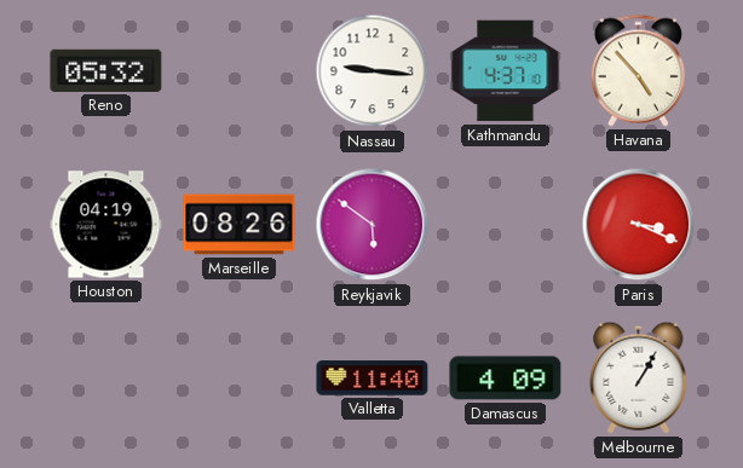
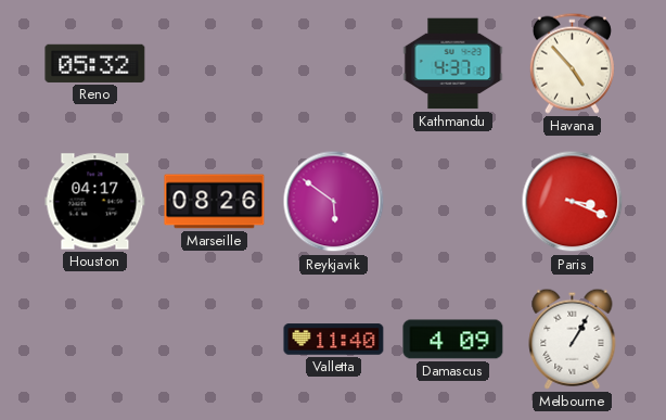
Nassau: 9:16 -> none (373, 71)
Houston: 04:19 -> 04:17 (95, 202)
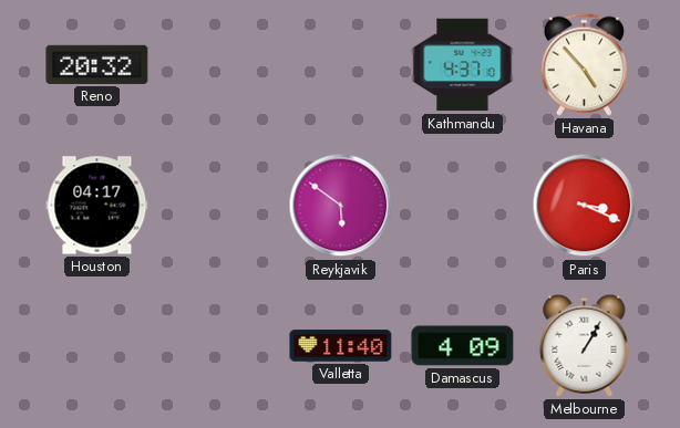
Reno: 05:32 -> 20:32 (97, 64)
Marseille: 08:26 -> none (215, 202)
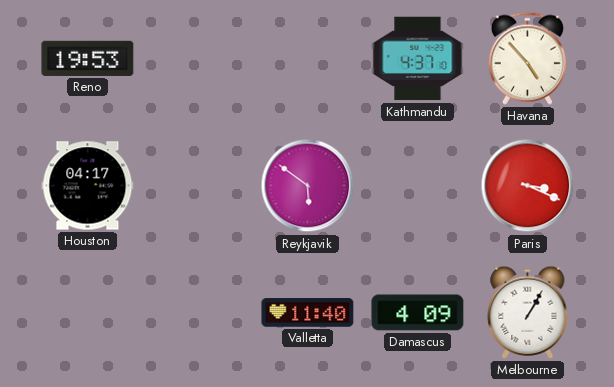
Reno: 20:32 -> 19:53 (88, 58)
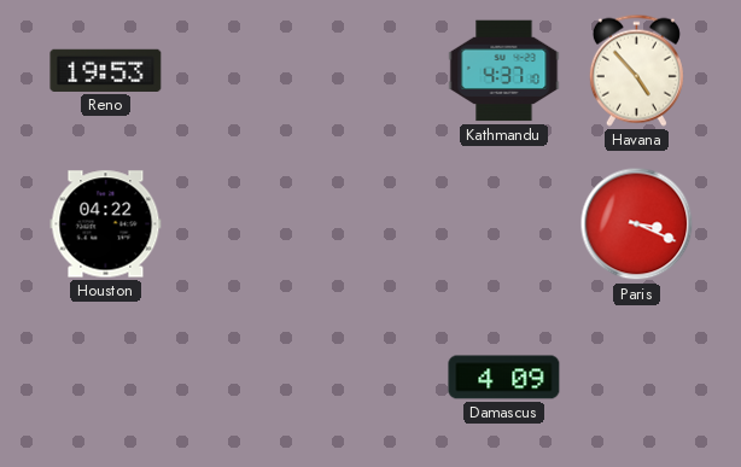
Houston: 04:17 -> 04:22 (106, 224)
Reykjavik: 5:51 -> none (308, 186)
Valletta: 11:40 -> none (308, 313)
Melbourne: 1:05 -> none (528, 312)
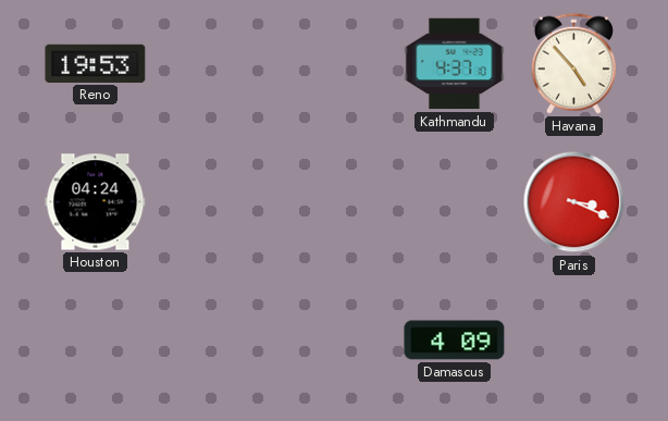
Houston: 04:22 -> 04:24 (96, 202)
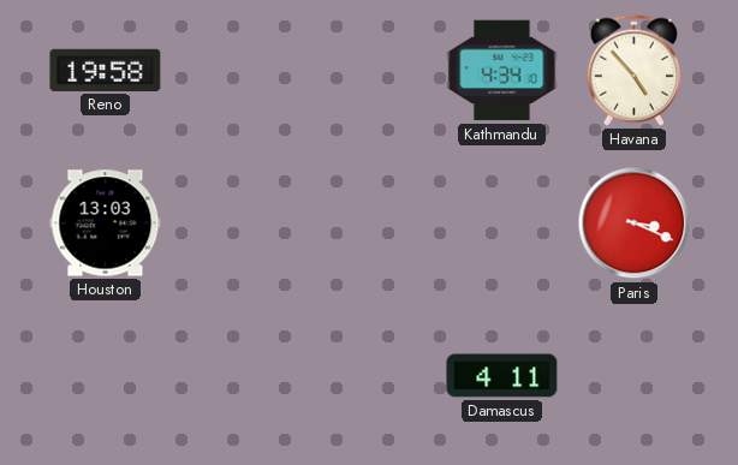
Reno: 19:53 -> 19:58 (106, 70)
Kathmandu: 4:37 -> 4:34 (502, 71)
Houston: 04:24 -> 13:03 (106, 223)
Damascus: 4:09 -> 4:11 (502, 376)
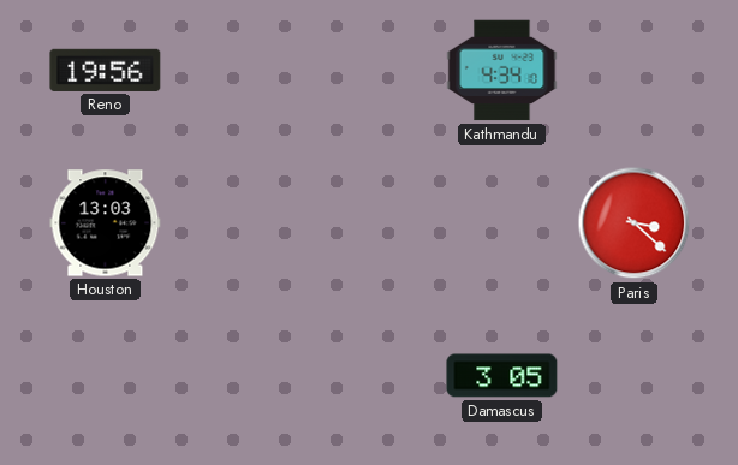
Reno: 19:58 -> 19:56 (106, 70)
Havana: 4:53 -> none (633, 70)
Paris: 3:19 -> 3:22 (635, 223)
Damascus: 4:11 -> 3:05 (502, 376)
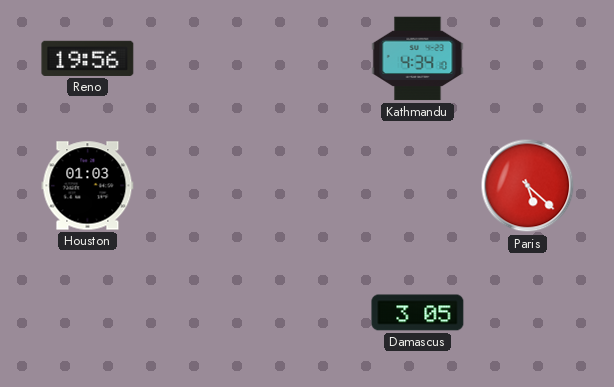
Houston: 13:03 -> 01:03 (88, 186)
Paris: 3:22 -> 5:22 (528, 186)
